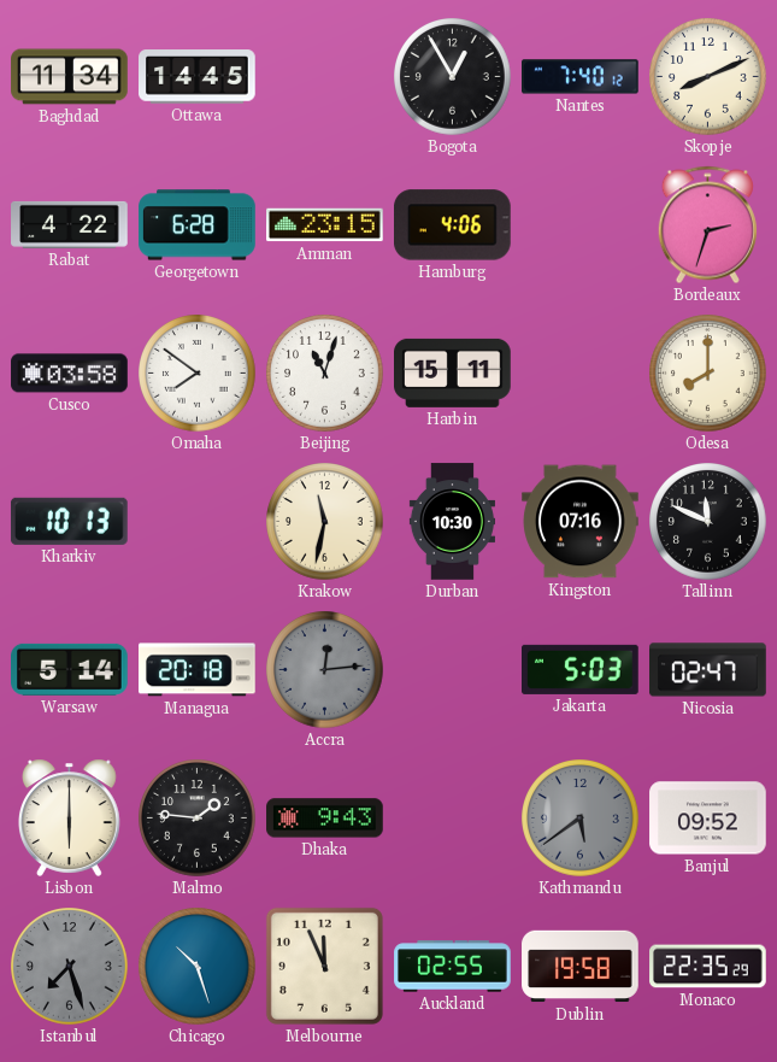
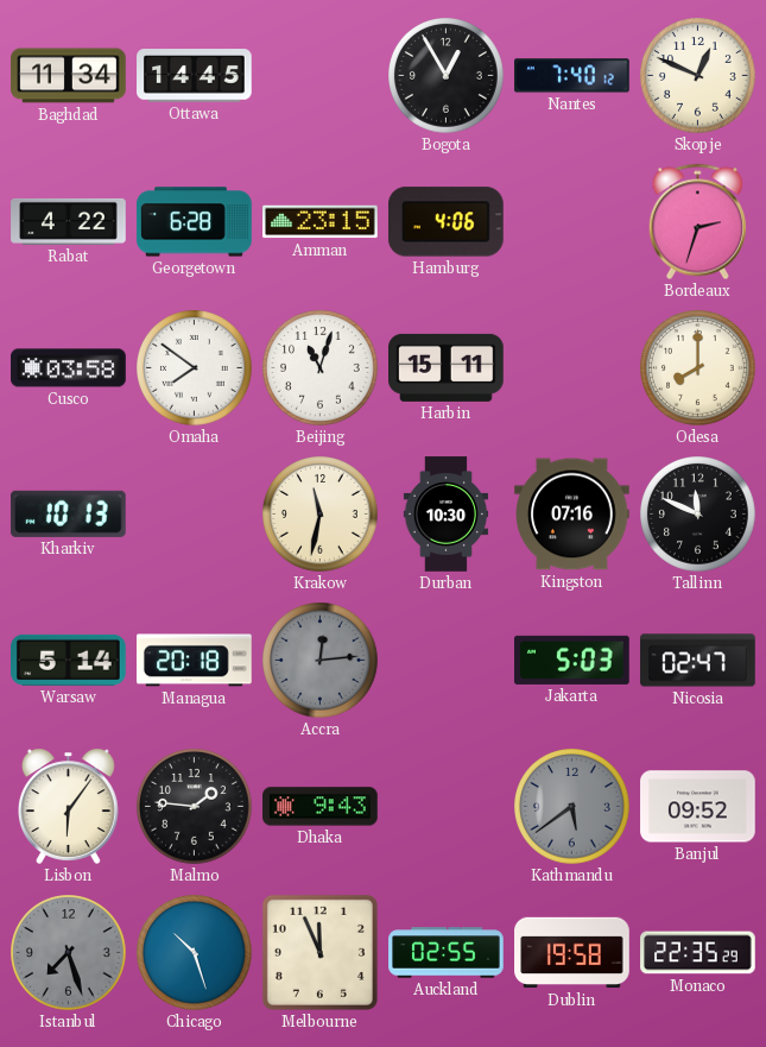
Skopje: 8:11 -> 12:49 (698, 76)
Lisbon: 6:00 -> 6:06 (69, 806)
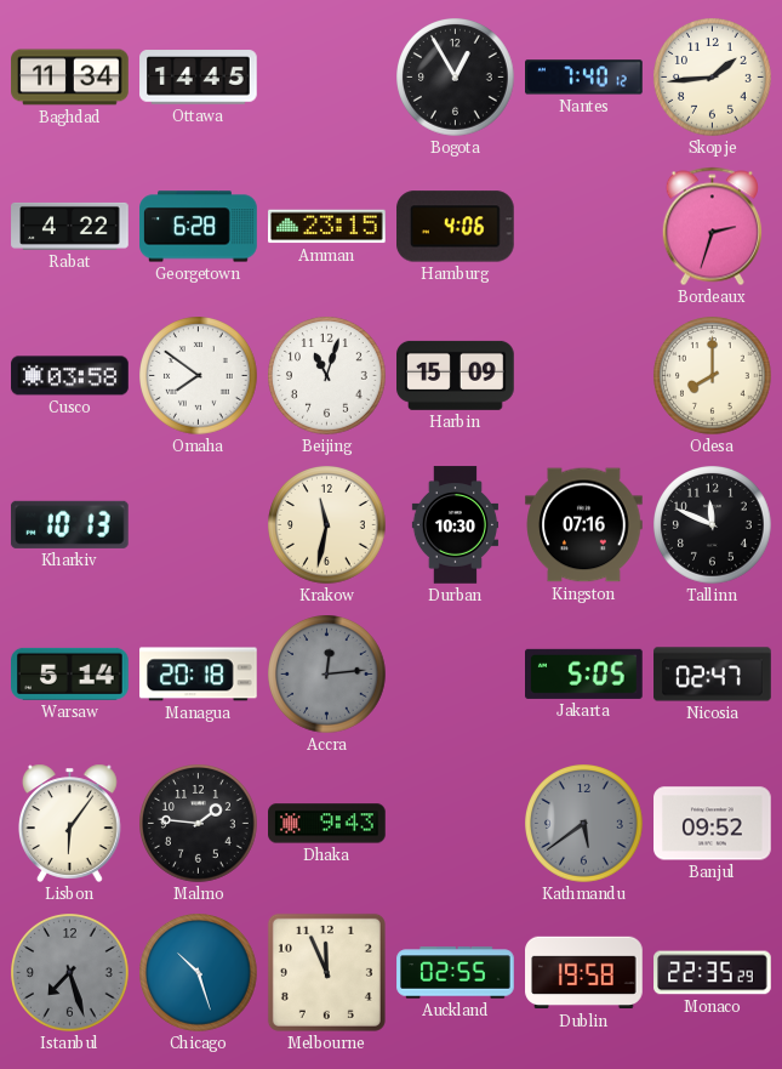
Skopje: 12:49 -> 1:44 (713, 78)
Harbin: 15:11 -> 15:09 (456, 375)
Jakarta: 5:03 -> 5:05 (584, 673)
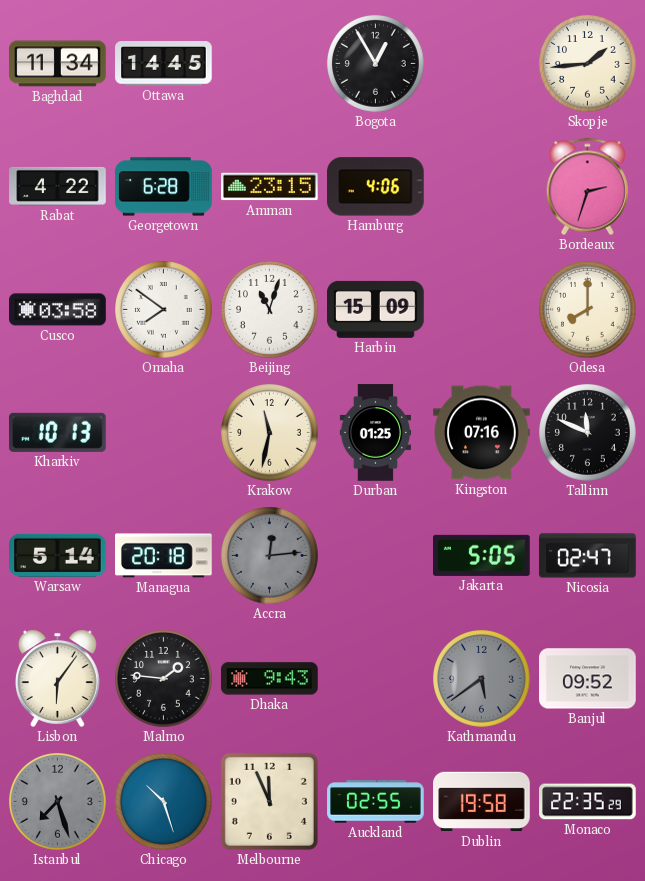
Nantes: 7:40 -> none (584, 78)
Durban: 10:30 -> 01:25 (375, 433)
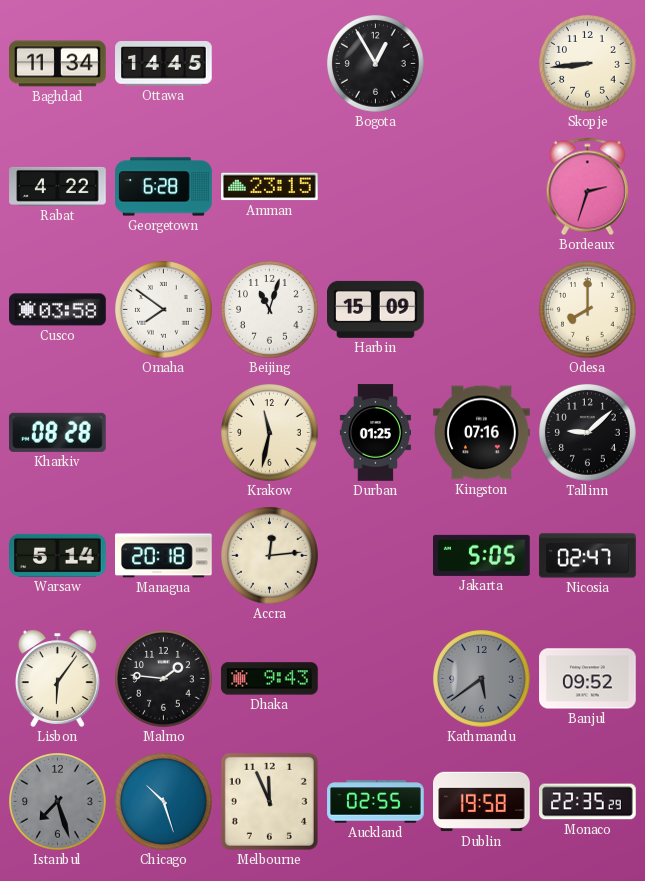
Skopje: 1:44 -> 8:44 (588, 64)
Hamburg: 4:06 -> none (376, 187)
Kharkiv: 10:13 -> 08:28 (57, 432)
Tallinn: 11:49 -> 9:08 (588, 433)
Accra dial: grey -> cream (270, 556)
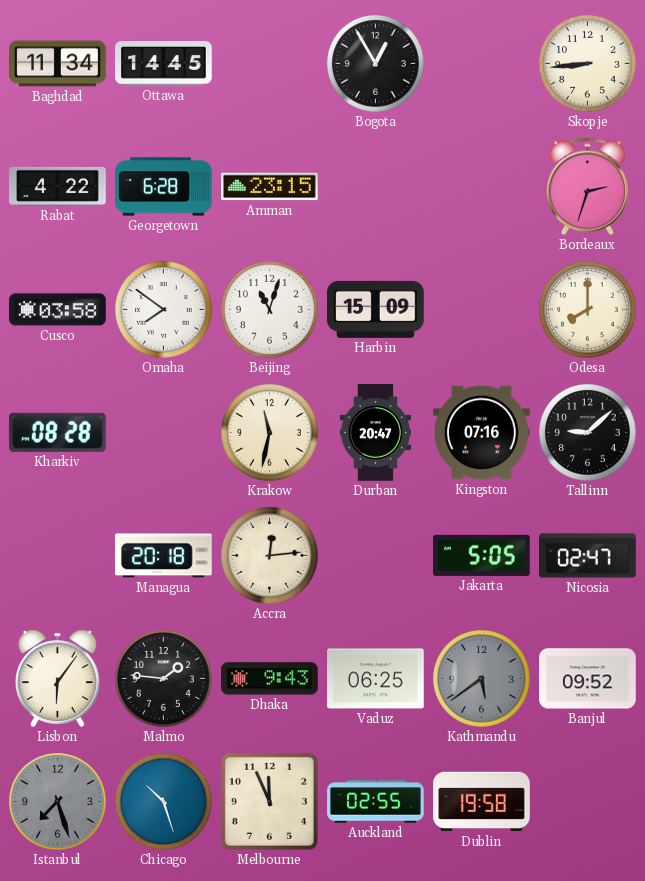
Durban: 01:25 -> 20:47 (375, 433)
Warsaw: 5:14 -> none (58, 555)
Vaduz: none -> 06:25 (376, 679)
Monaco: 22:35 -> none (588, 802)
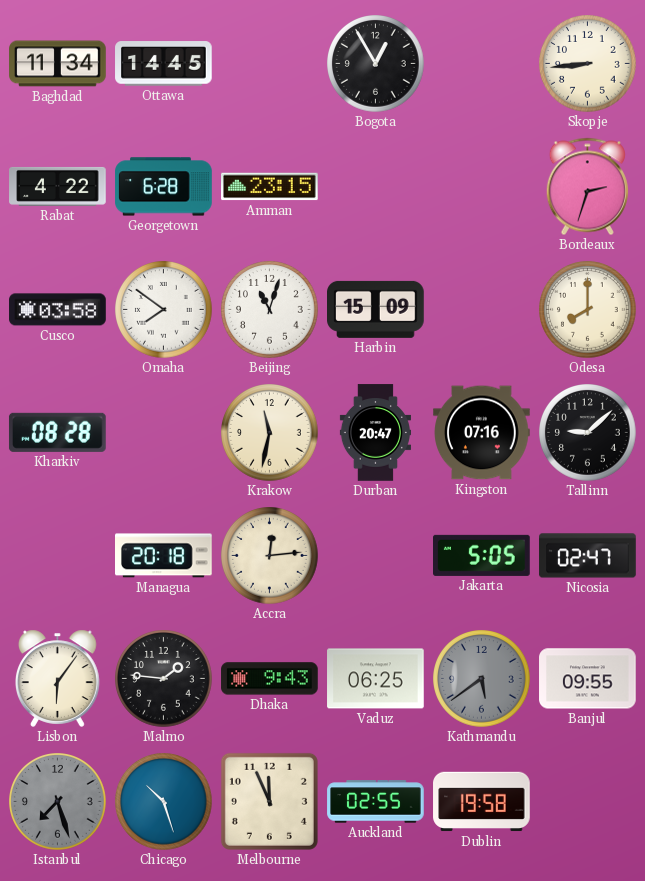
Banjul: 09:52 -> 09:55 (588, 679)
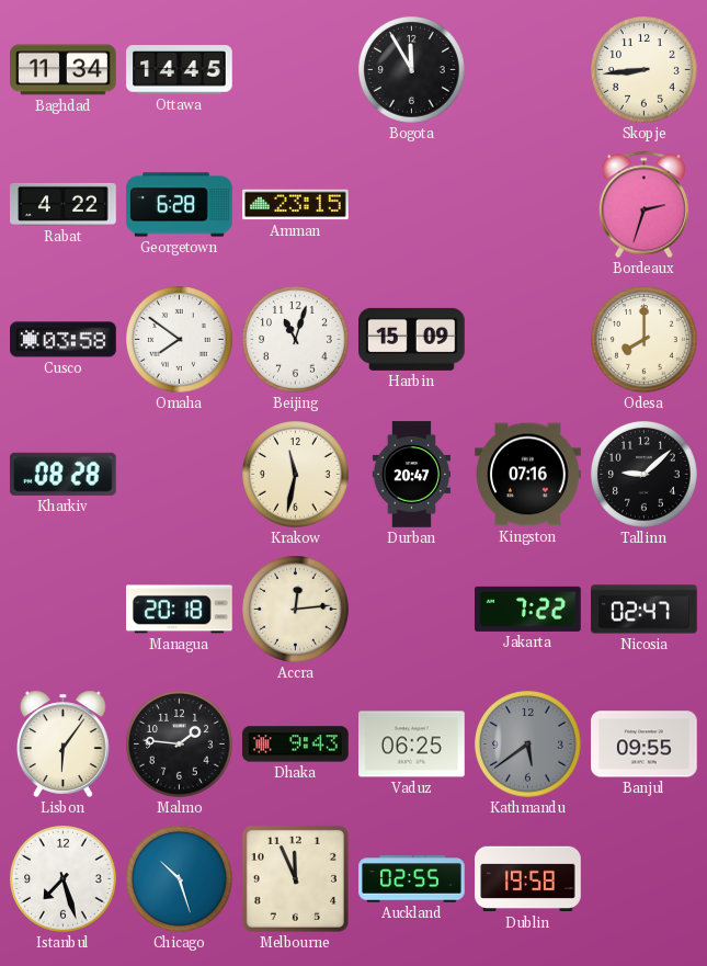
Bogota: 12:55 -> 11:55 (412, 70)
Jakarta: 5:05 -> 7:22 (528, 609)
Istanbul dial: grey -> white (64, 879)
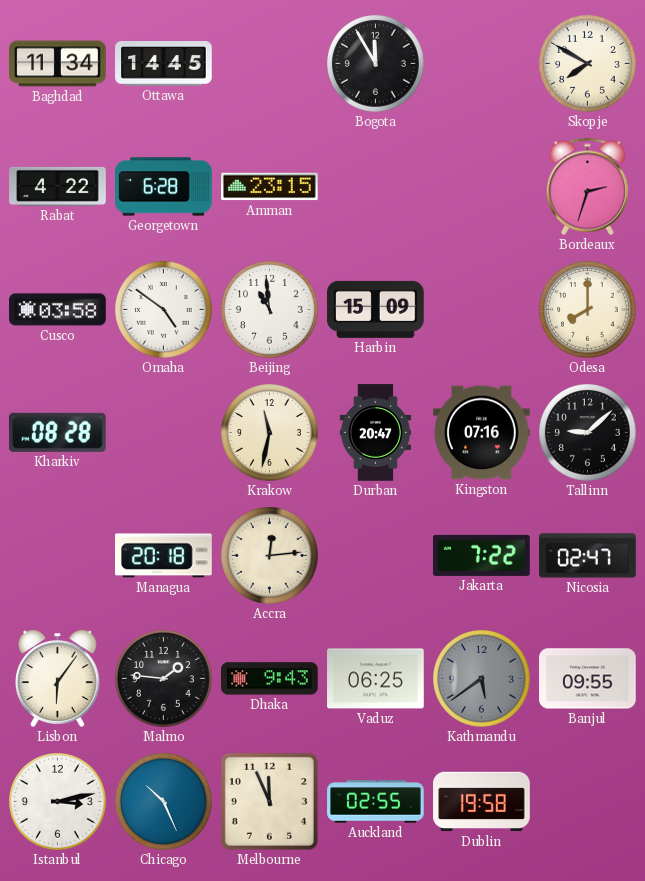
Skopje: 8:44 -> 7:50 (588, 64)
Omaha: 7:51 -> 4:51 (164, 310)
Beijing: 11:03 -> 10:59 (270, 310)
Istanbul: 7:27 -> 3:13 (58, 802)
Chicago: 10:27 -> 10:26 (164, 802)
